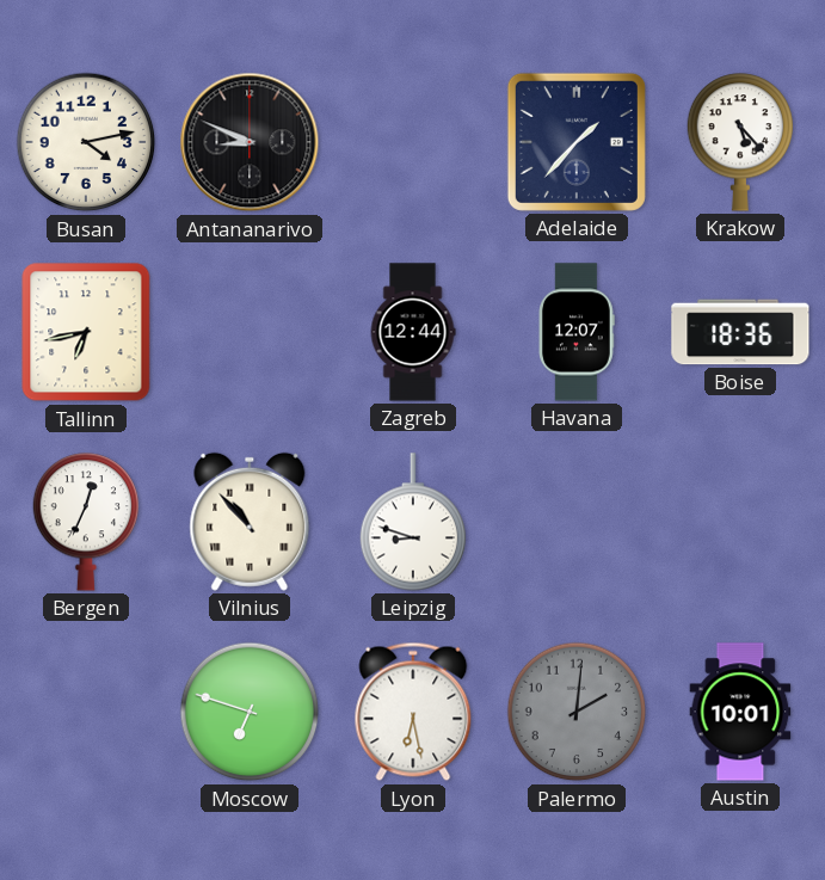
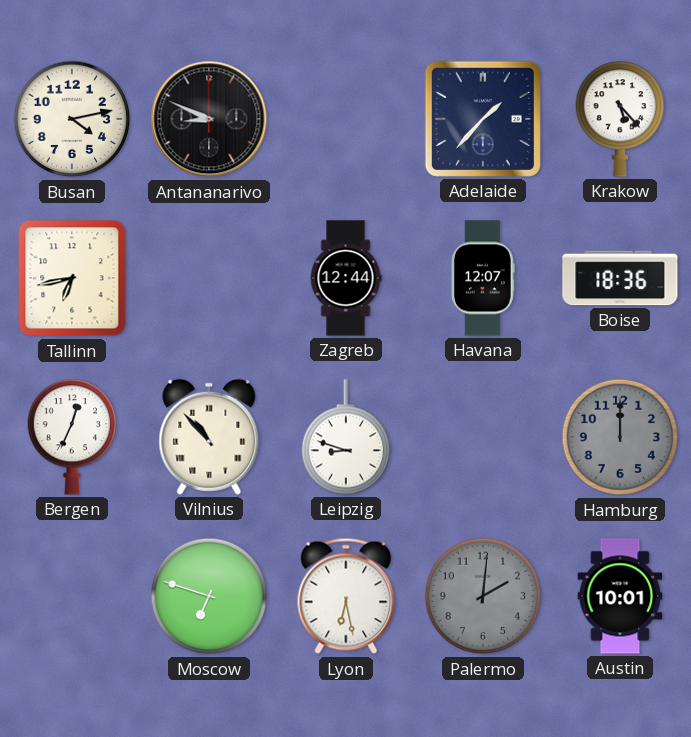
Hamburg: none -> 12:00 (620, 437)
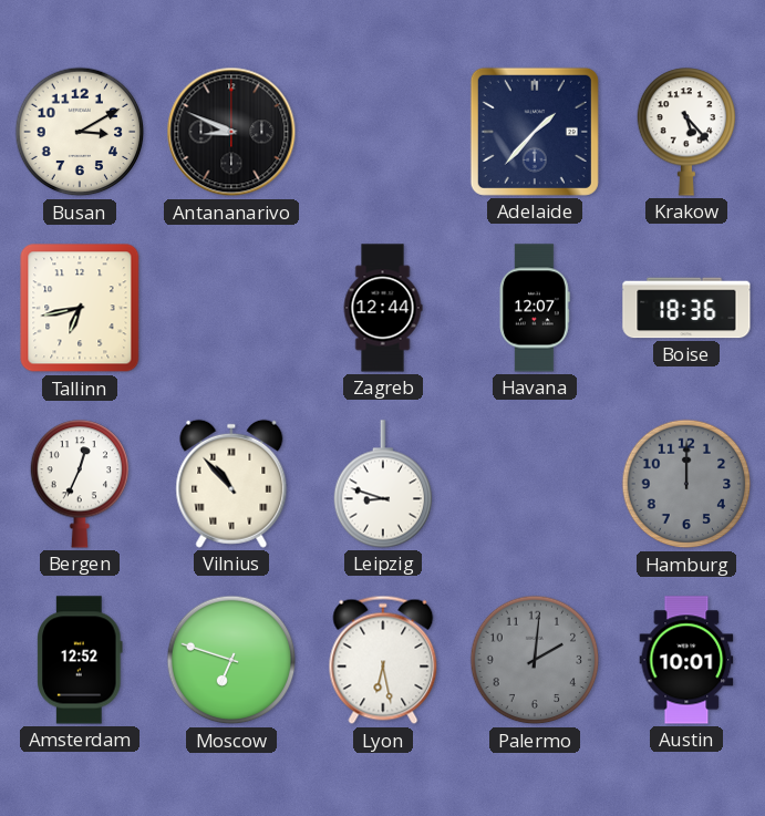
Busan: 4:13 -> 3:10 (80, 132)
Amsterdam: none -> 12:52 (80, 660)
